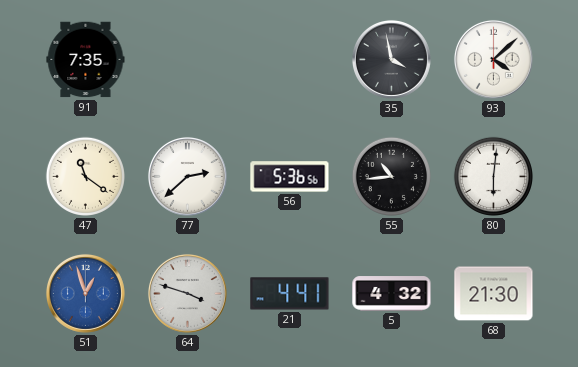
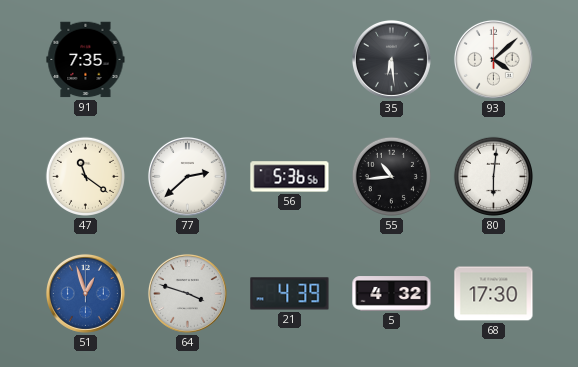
35: 3:58 -> 6:29 (391, 59)
21: 4:41 -> 4:39 (290, 294)
68: 21:30 -> 17:30 (494, 294)
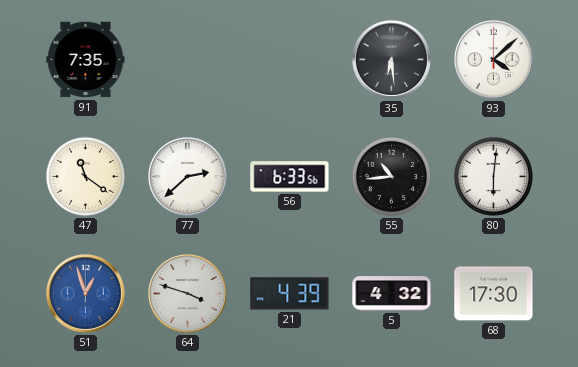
56: 5:36 -> 6:33 (290, 177)
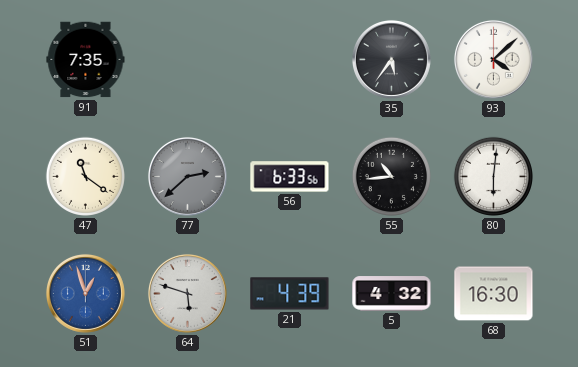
35: 6:29 -> 5:36 (391, 59)
77 dial: white -> grey (187, 176)
64: 3:48 -> 5:48 (187, 293)
68: 17:30 -> 16:30 (494, 294)
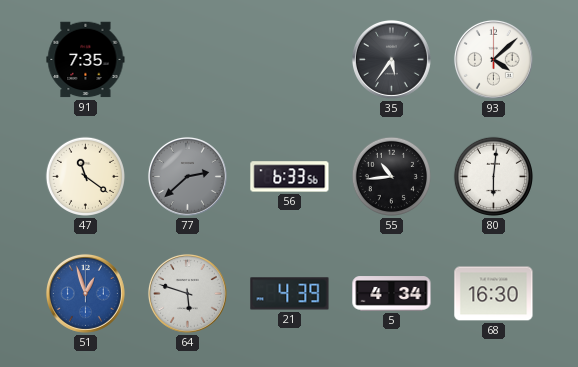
5: 4:32 -> 4:34 (392, 294)
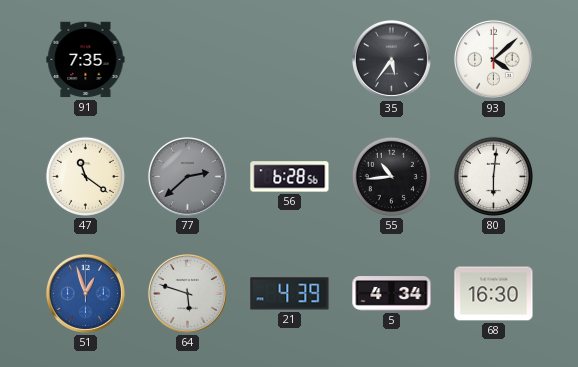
56: 6:33 -> 6:28 (290, 177)
